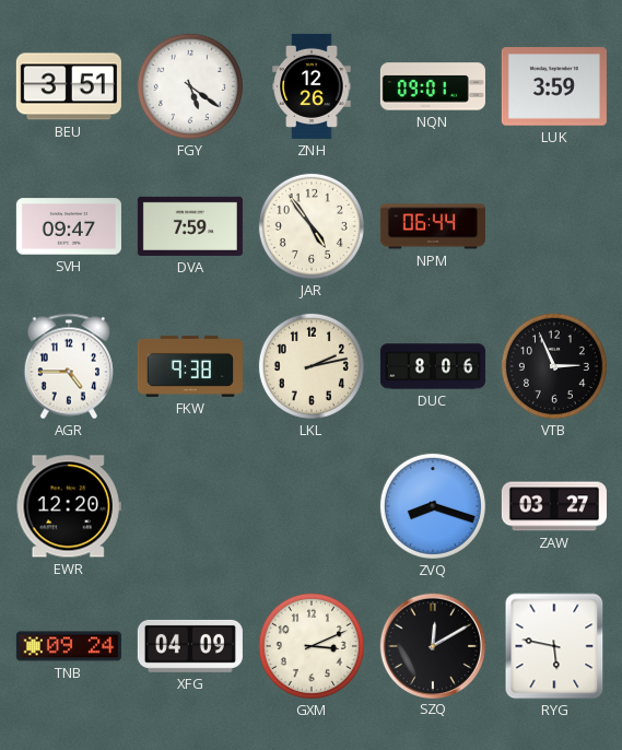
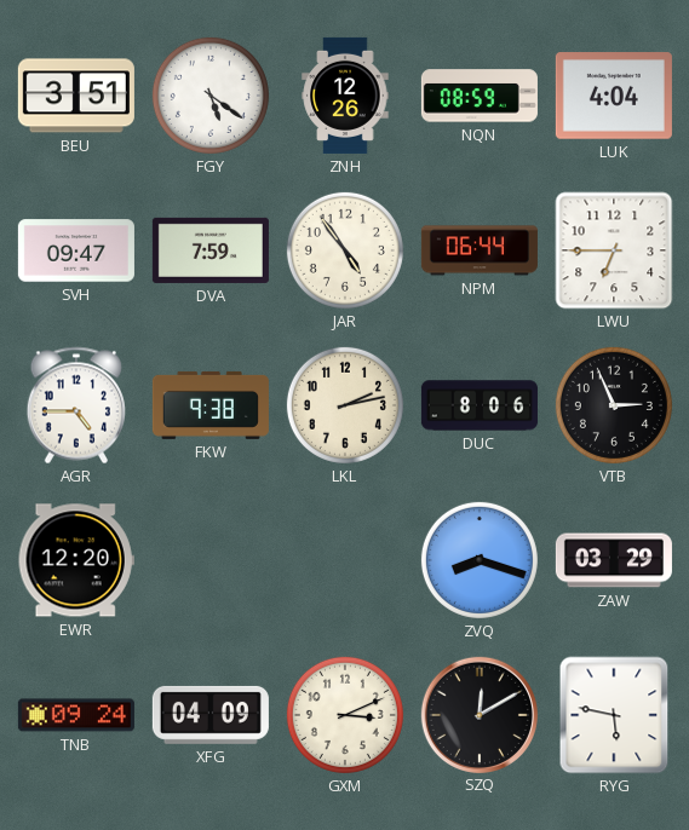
NQN: 09:01 -> 08:59 (480, 96)
LUK: 3:59 -> 4:04 (614, 96)
LWU: none -> 6:45 (614, 250)
ZAW: 03:27 -> 03:29 (614, 560)
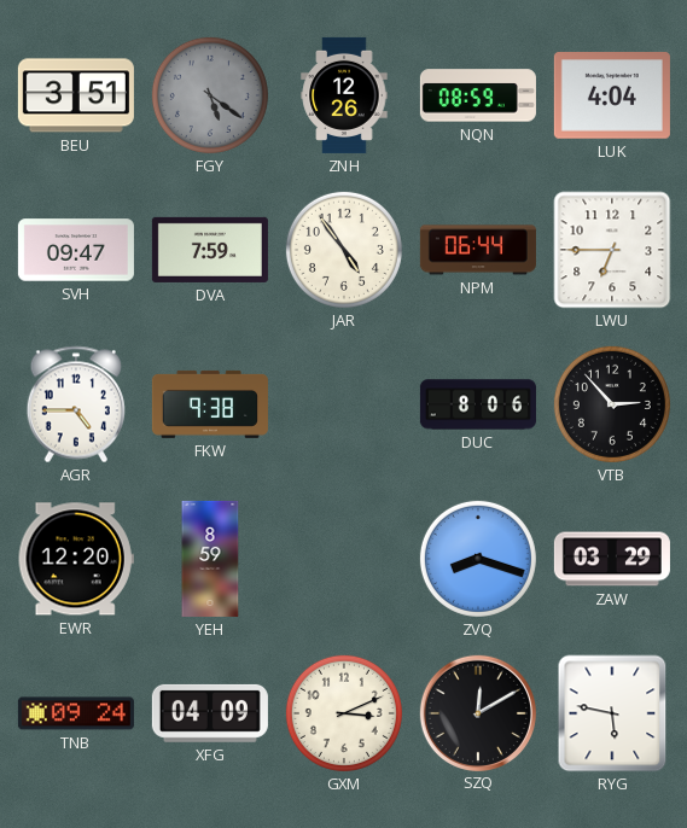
FGY dial: white -> grey (210, 95)
LKL: 2:13 -> none (345, 405)
VTB: 2:56 -> 2:53 (612, 404)
YEH: none -> 8:59 (210, 559)
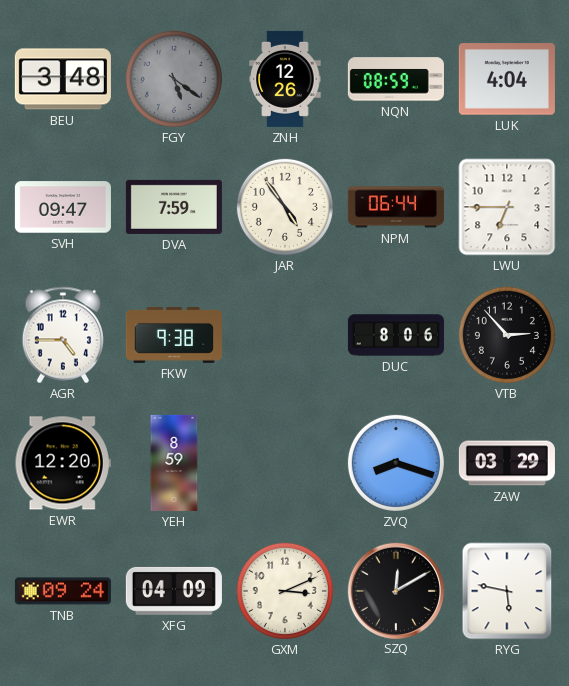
BEU: 3:51 -> 3:48 (63, 79)
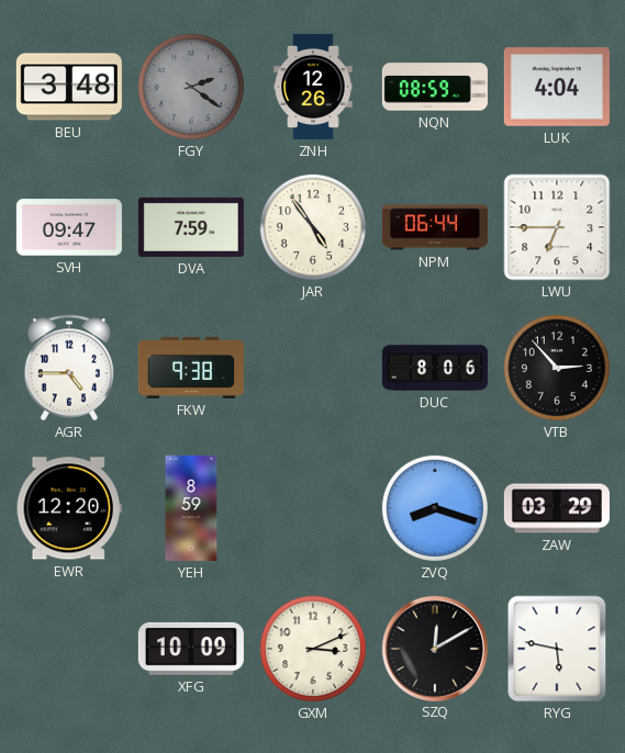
FGY: 5:21 -> 2:21 (191, 87)
TNB: 09:24 -> none (63, 591)
XFG: 04:09 -> 10:09 (191, 649)
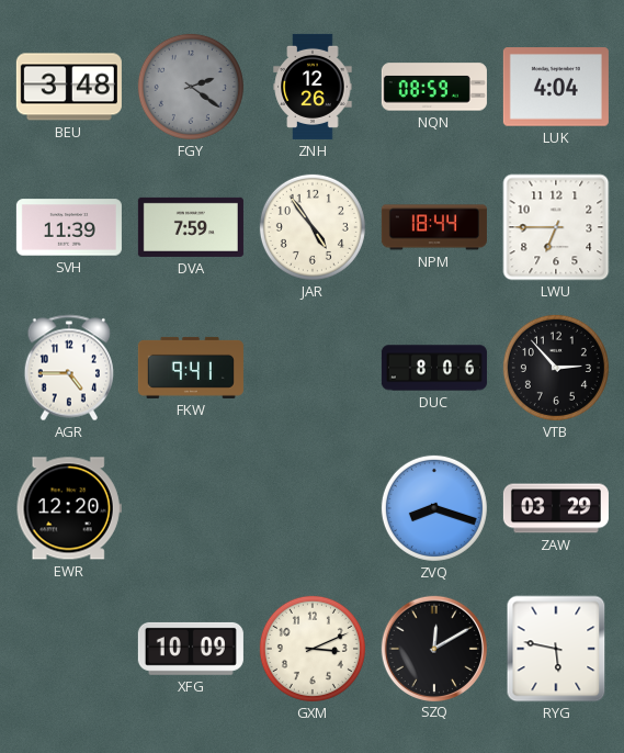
SVH: 09:47 -> 11:39 (69, 227)
NPM: 06:44 -> 18:44 (434, 227)
FKW: 9:38 -> 9:41 (191, 368)
YEH: 8:59 -> none (191, 508)
